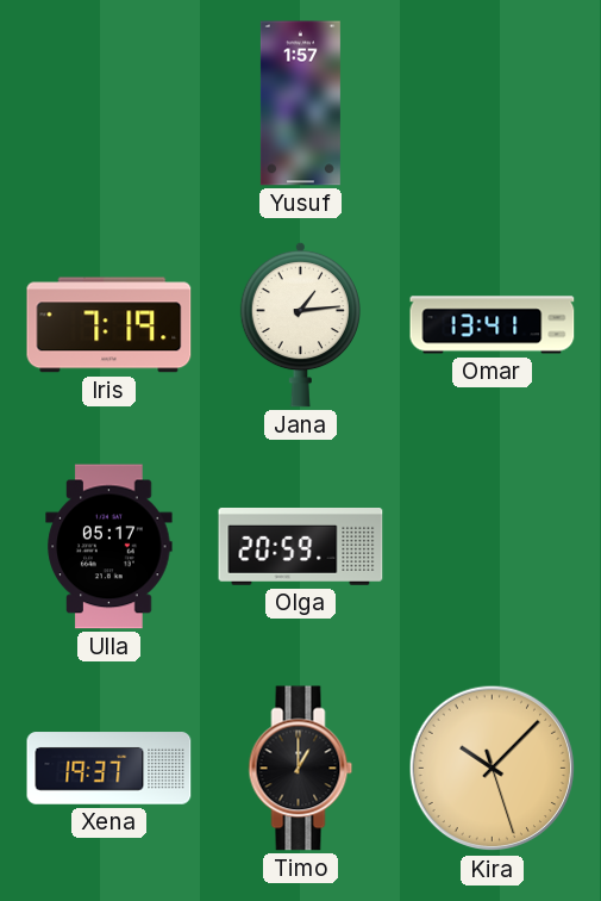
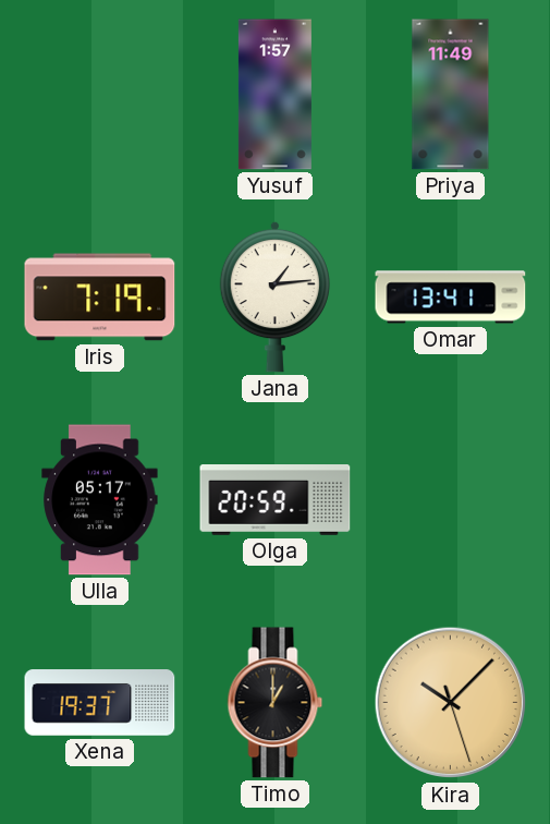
Priya: none -> 11:49 (451, 95)
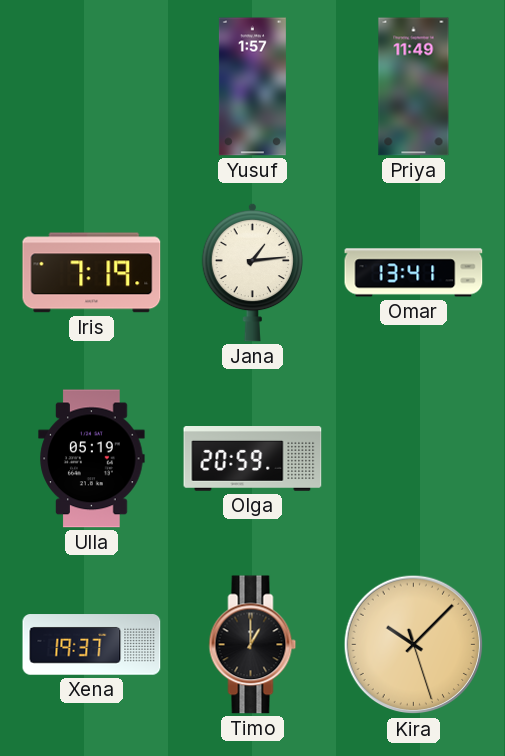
Ulla: 05:17 -> 05:19 (92, 459)
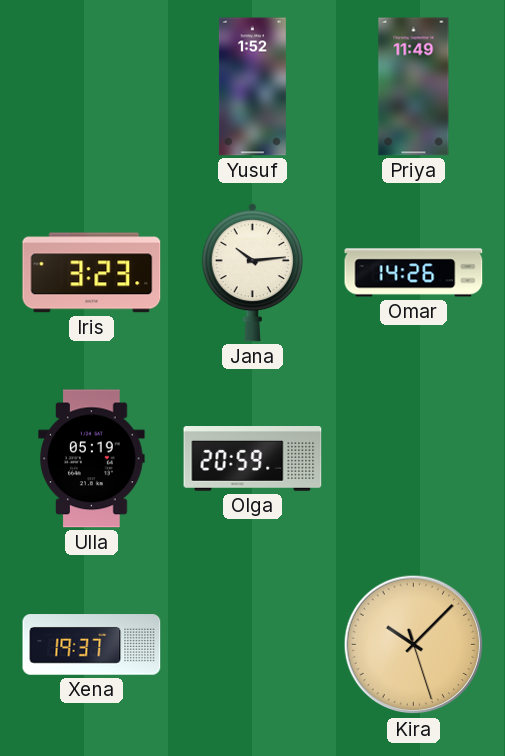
Yusuf: 1:57 -> 1:52 (252, 87)
Iris: 7:19 -> 3:23 (92, 273)
Jana: 1:14 -> 10:14 (252, 272)
Omar: 13:41 -> 14:26 (414, 273)
Timo: 1:00 -> none (253, 645)
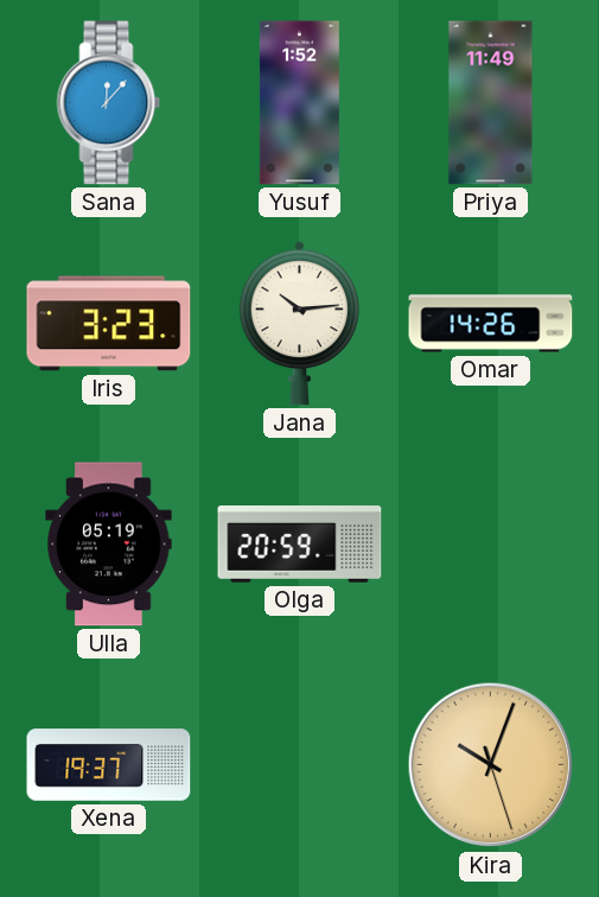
Sana: none -> 12:07 (109, 103)
Kira: 10:07 -> 10:03 (491, 765)
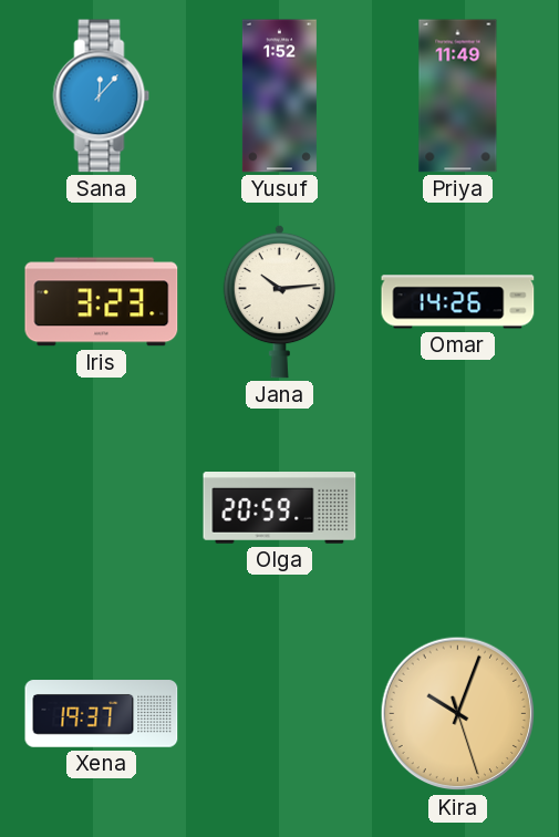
Ulla: 05:19 -> none (109, 545)
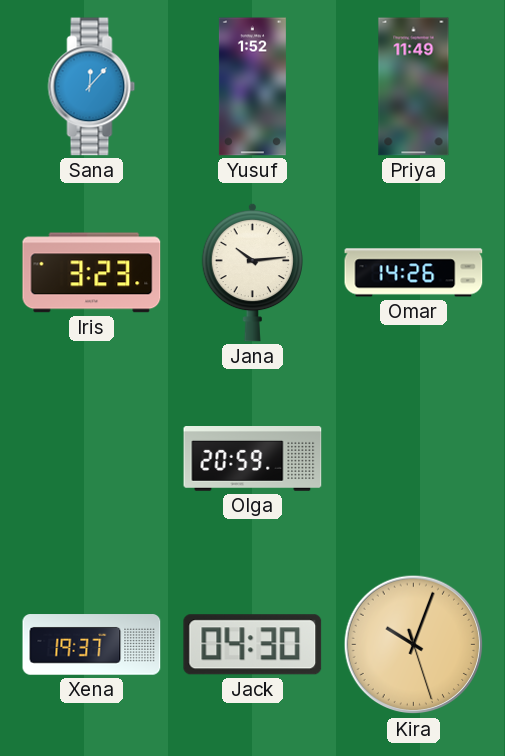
Jack: none -> 04:30 (253, 645)
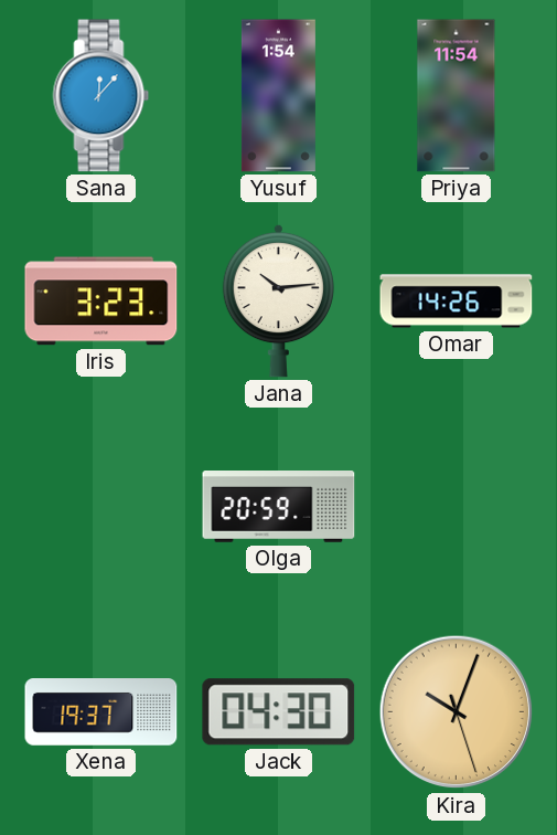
Yusuf: 1:52 -> 1:54 (278, 96)
Priya: 11:49 -> 11:54 (457, 96)
